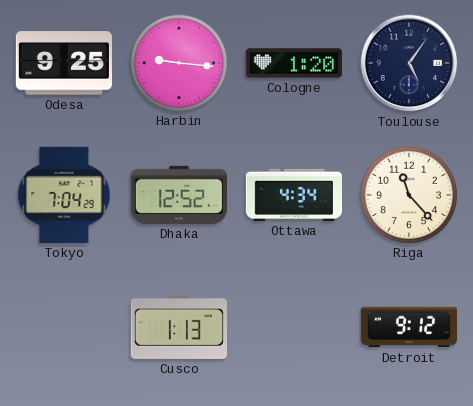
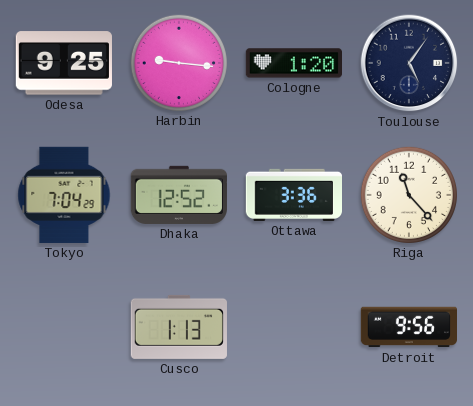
Ottawa: 4:34 -> 3:36 (293, 195)
Detroit: 9:12 -> 9:56 (408, 327)
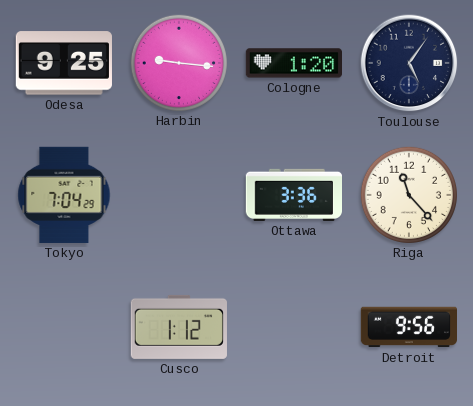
Dhaka: 12:52 -> none (178, 195)
Cusco: 1:13 -> 1:12 (179, 327)
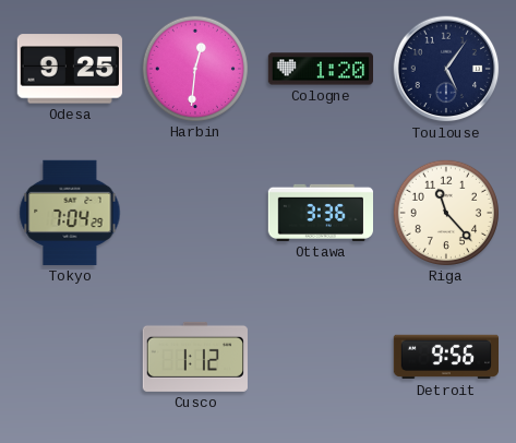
Harbin: 9:16 -> 12:31 (194, 68)
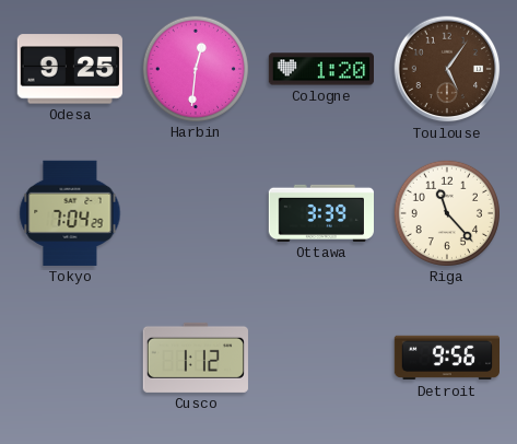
Toulouse dial: navy -> brown (447, 69)
Ottawa: 3:36 -> 3:39 (320, 213)
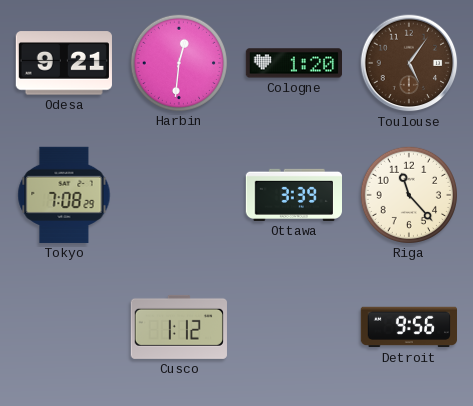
Odesa: 9:25 -> 9:21 (64, 63)
Tokyo: 7:04 -> 7:08 (64, 195)
